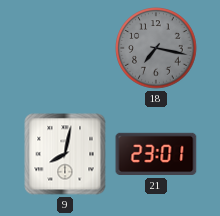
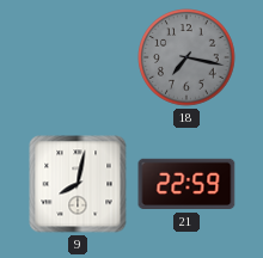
21: 23:01 -> 22:59 (186, 184)
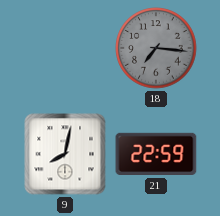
18: 7:17 -> 7:16 (156, 48)
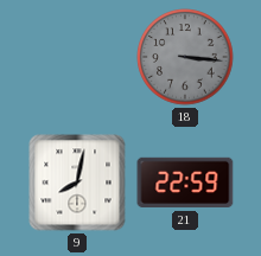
18: 7:16 -> 3:16 (185, 57)
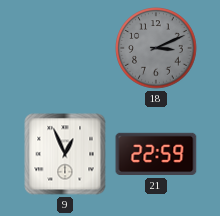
18: 3:16 -> 3:11 (156, 48)
9: 8:02 -> 12:56 (65, 154)
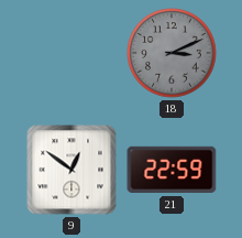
9: 12:56 -> 12:51 (71, 170)
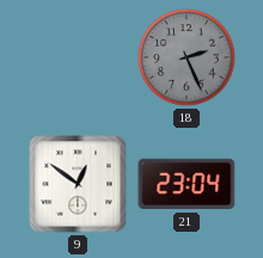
18: 3:11 -> 2:26 (186, 57)
21: 22:59 -> 23:04 (186, 184)
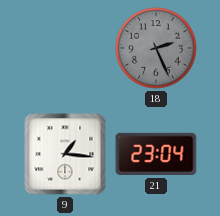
9: 12:51 -> 1:16 (65, 154)
